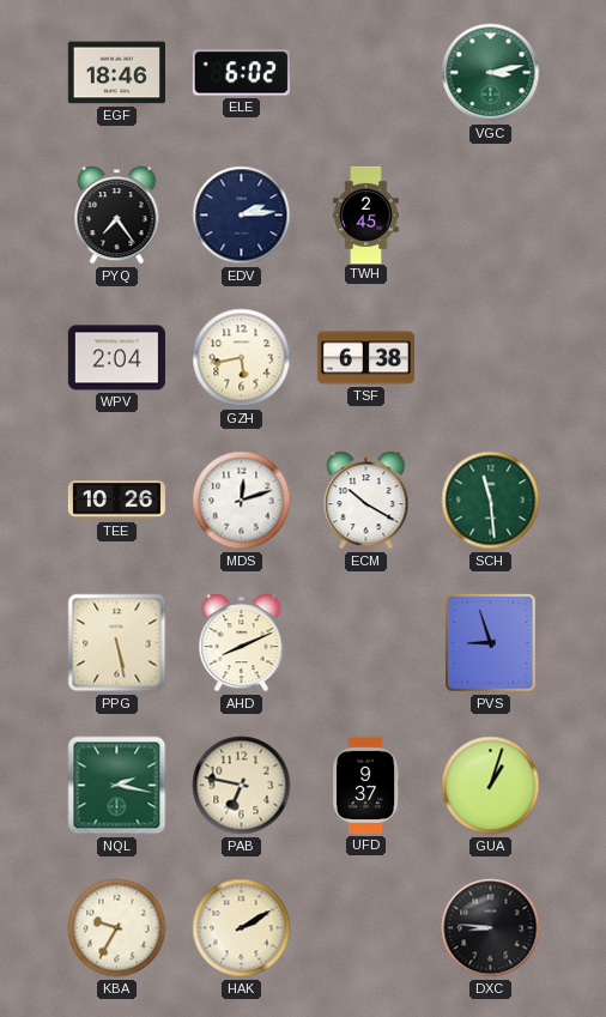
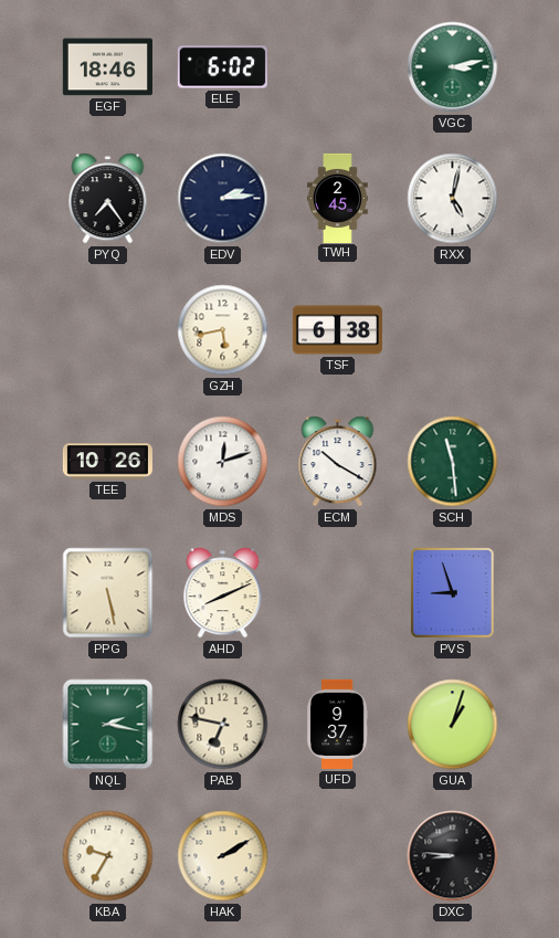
RXX: none -> 5:02 (453, 199)
WPV: 2:04 -> none (116, 358)
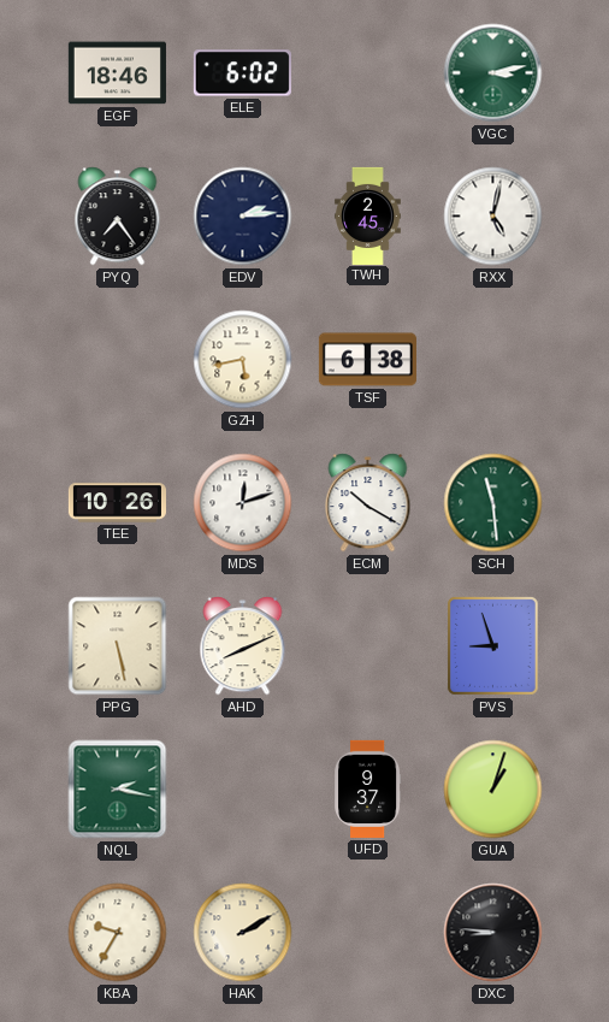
PAB: 6:47 -> none (223, 725)
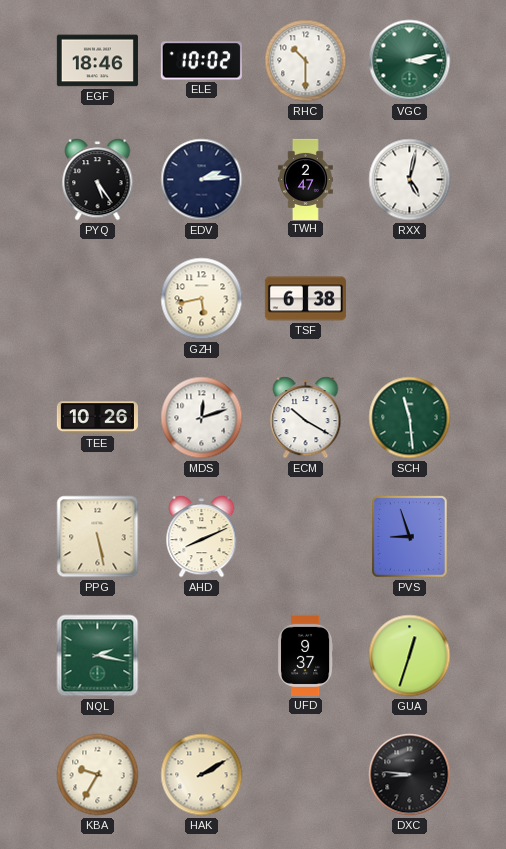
ELE: 6:02 -> 10:02 (201, 61)
RHC: none -> 10:30 (306, 61)
PYQ: 7:24 -> 5:24 (98, 180)
TWH: 2:45 -> 2:47 (306, 179)
GUA: 1:03 -> 12:33 (410, 656)
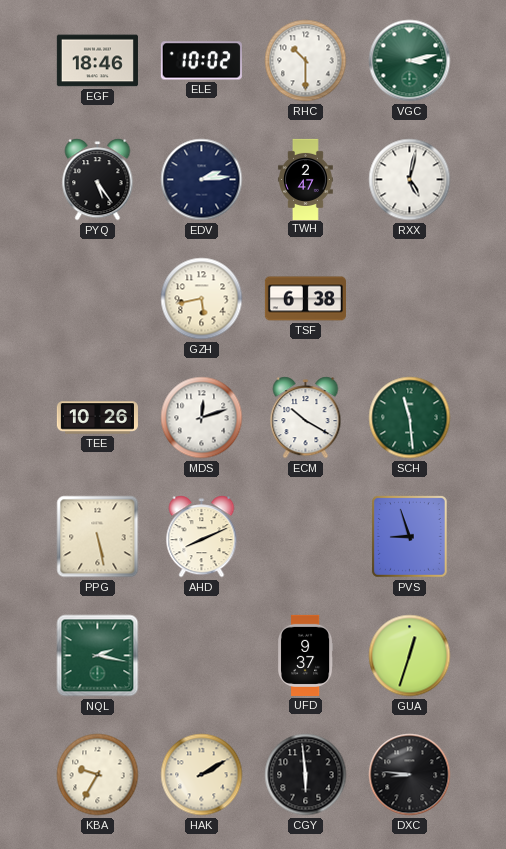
CGY: none -> 5:59 (306, 775)
